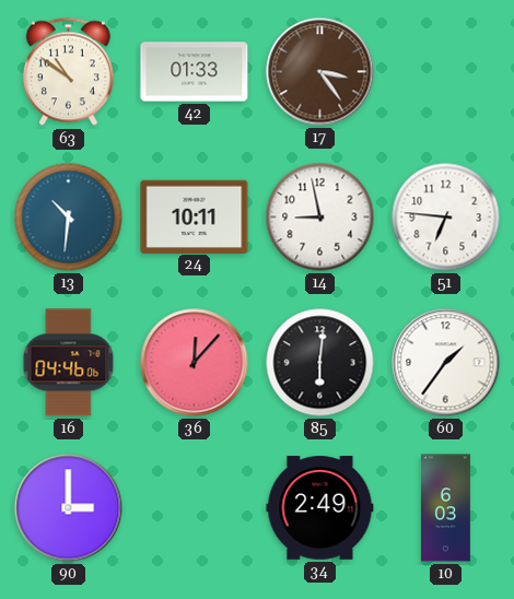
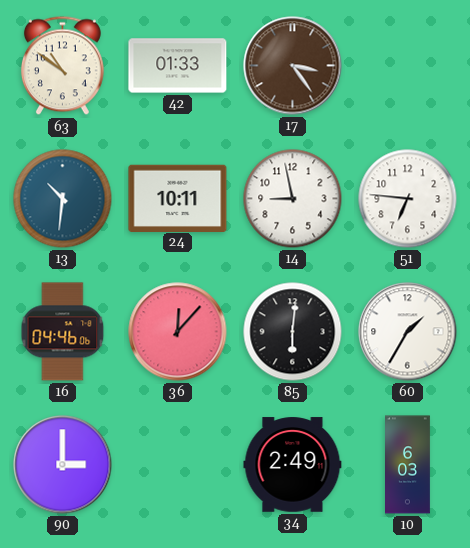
60: 1:36 -> 1:35 (408, 332)
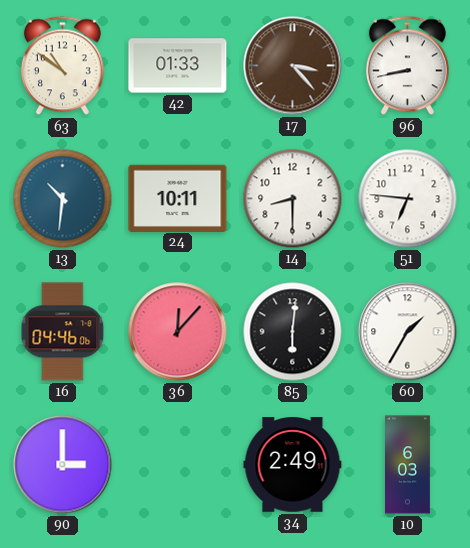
17: 3:24 -> 3:23 (293, 66)
96: none -> 8:43 (407, 66)
14: 8:58 -> 8:30 (293, 199)
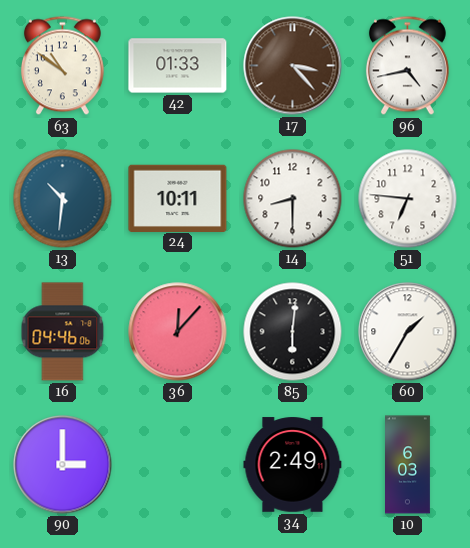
96: 8:43 -> 4:43 (407, 66)
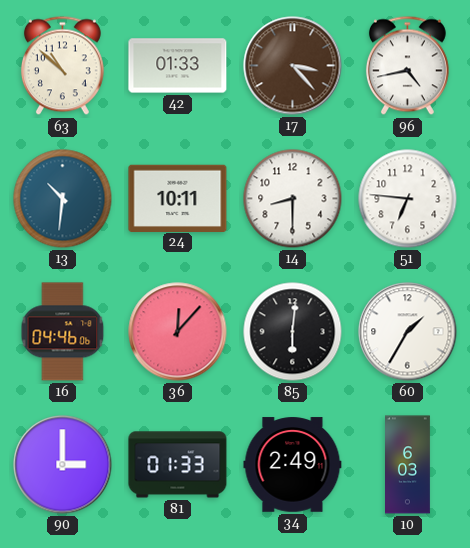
63: 10:51 -> 10:52 (62, 66)
81: none -> 01:33 (178, 465)
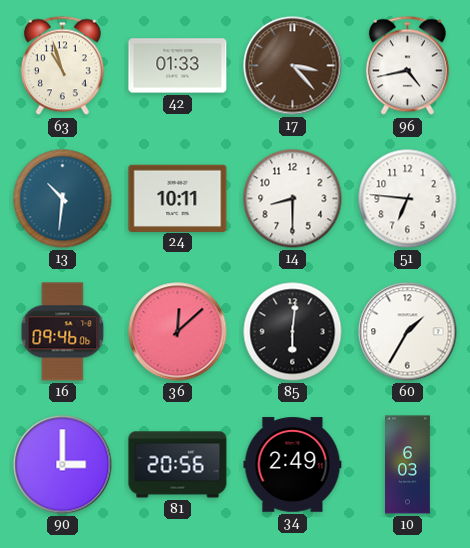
63: 10:52 -> 10:57 (62, 66)
16: 04:46 -> 09:46 (63, 332)
36: 12:07 -> 12:08 (178, 332)
81: 01:33 -> 20:56 (178, 465)
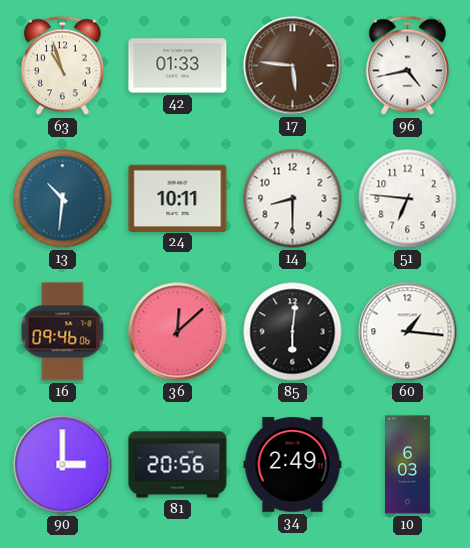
17: 3:23 -> 5:46 (293, 66)
60: 1:35 -> 1:16 (408, 332)
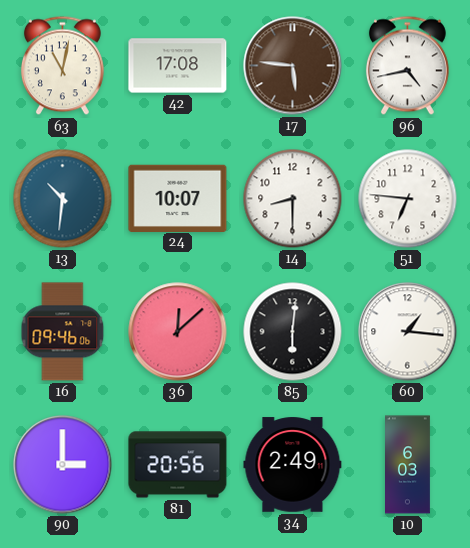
63: 10:57 -> 11:02 (62, 66)
42: 01:33 -> 17:08 (178, 66)
24: 10:11 -> 10:07 (178, 198)
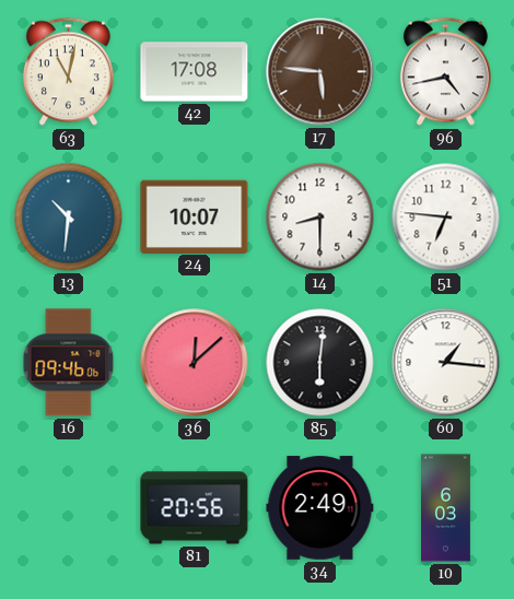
90: 3:00 -> none (63, 465)
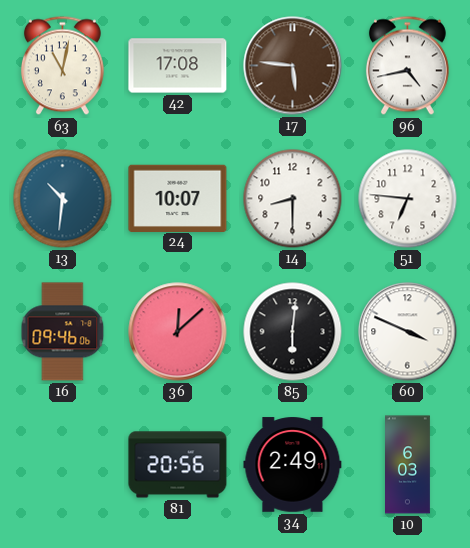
60: 1:16 -> 3:49 (408, 332)
